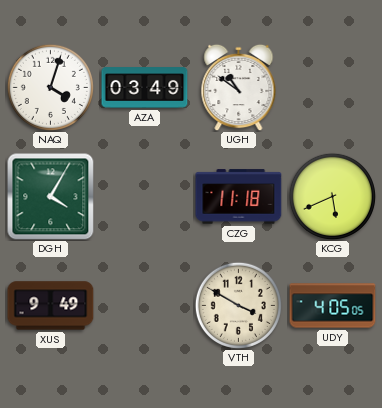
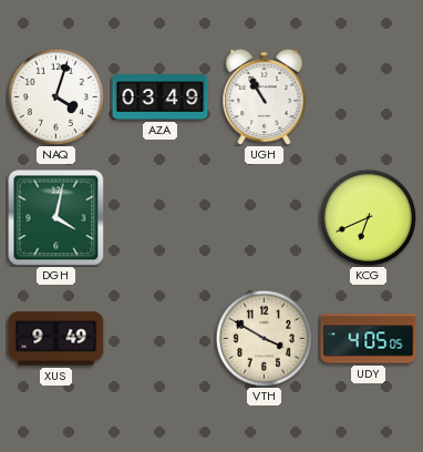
UGH: 10:51 -> 10:55 (265, 96)
DGH: 4:05 -> 4:02 (56, 218)
CZG: 11:18 -> none (239, 197)
KCG: 5:41 -> 6:41 (368, 217)
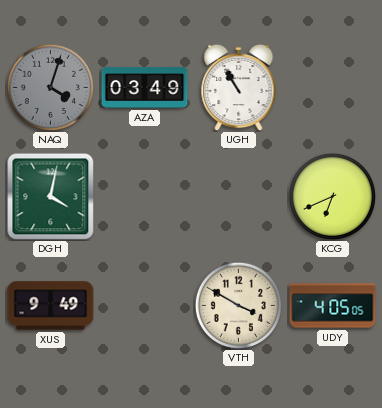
NAQ dial: white -> grey (50, 87)
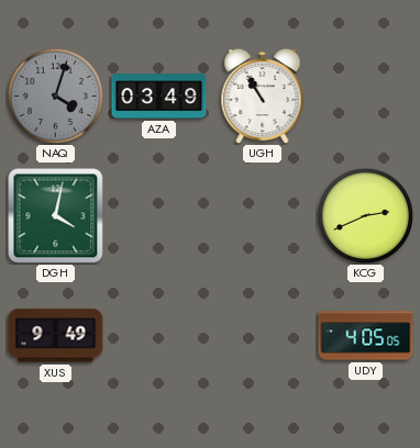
KCG: 6:41 -> 2:41 (365, 215)
VTH: 3:50 -> none (238, 305)
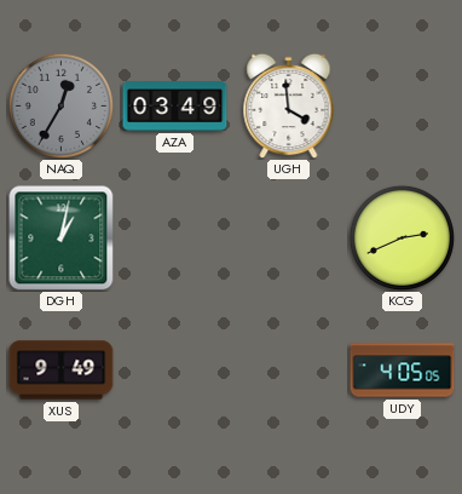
NAQ: 4:03 -> 12:35 (60, 105)
UGH: 10:55 -> 3:59 (289, 105)
DGH: 4:02 -> 1:02 (62, 239)
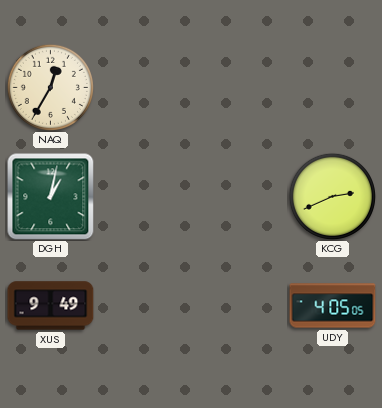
NAQ dial: grey -> cream (50, 87)
AZA: 03:49 -> none (175, 107)
UGH: 3:59 -> none (289, 105)
